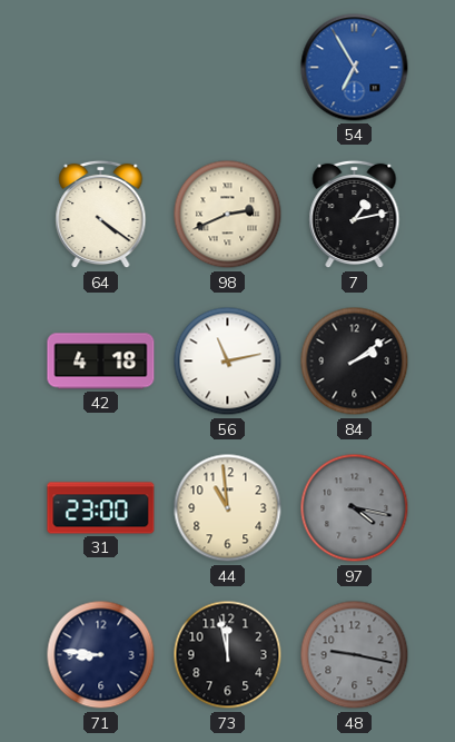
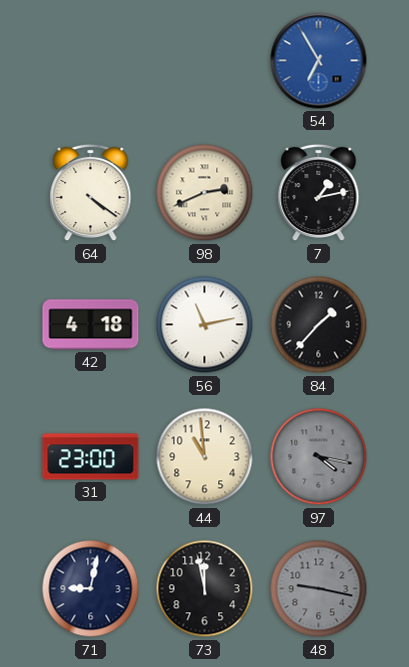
84: 2:09 -> 1:37 (319, 325)
71: 8:46 -> 9:02 (91, 589)
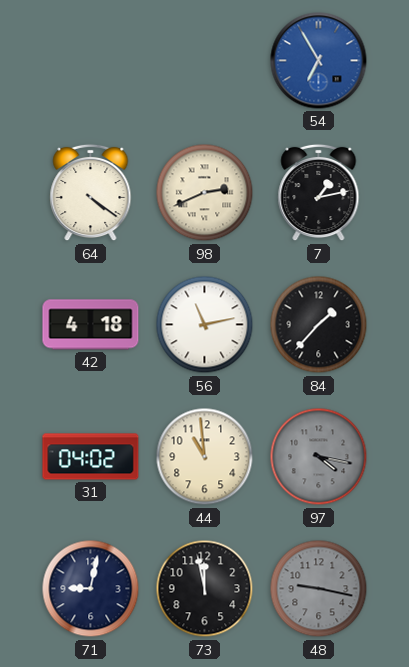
31: 23:00 -> 04:02 (91, 457)
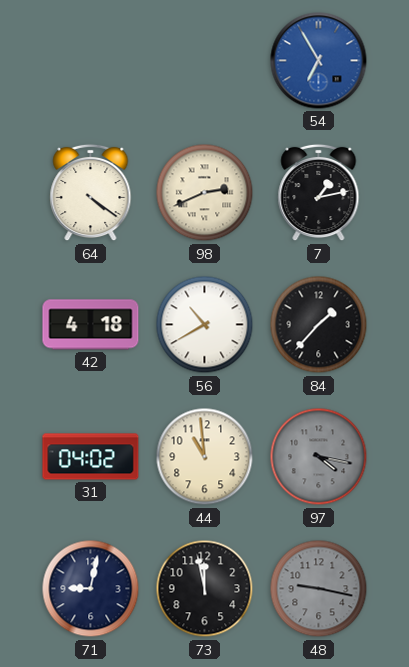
56: 11:13 -> 10:40 (205, 325)
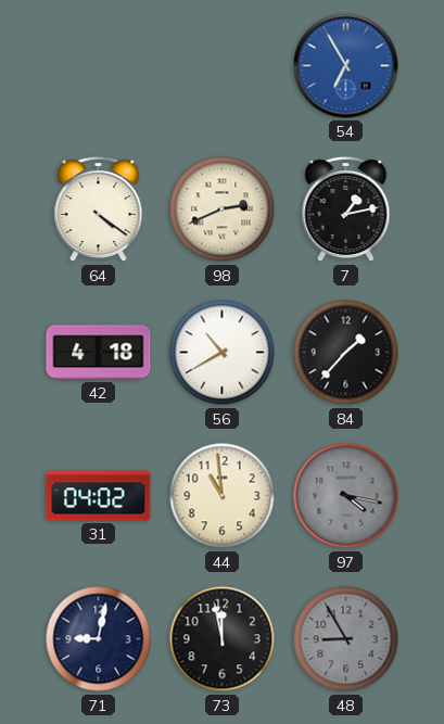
48: 9:17 -> 8:55 (346, 639)
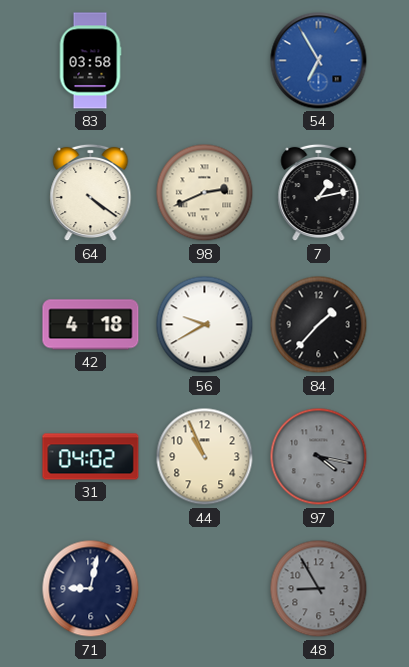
83: none -> 03:58 (90, 61)
56: 10:40 -> 9:40 (205, 325)
44: 10:59 -> 10:56 (205, 457)
73: 11:58 -> none (223, 639)
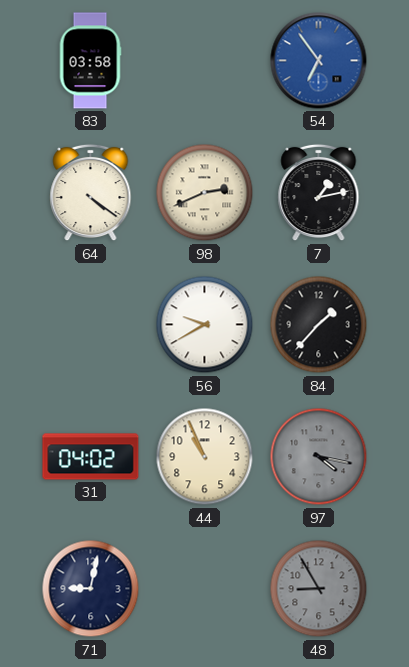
54: 6:55 -> 6:54 (319, 61)
42: 4:18 -> none (91, 325)
